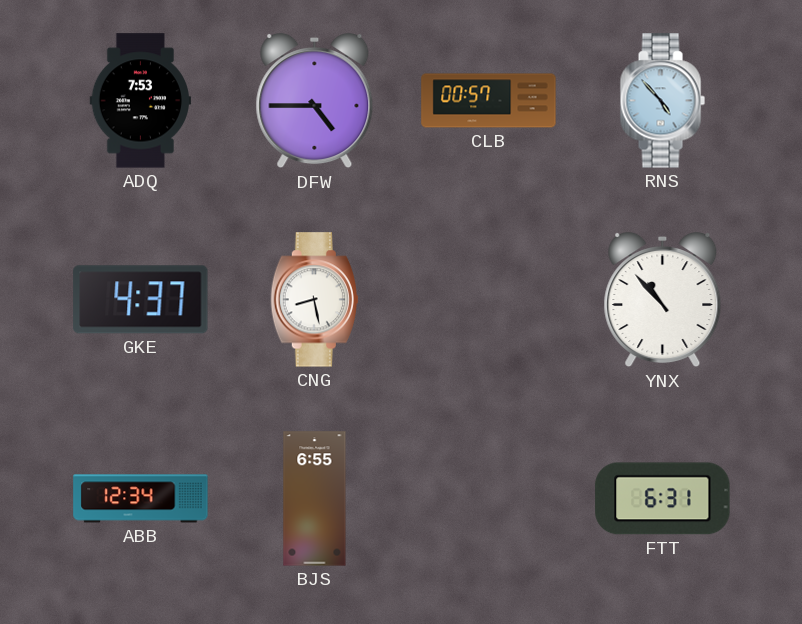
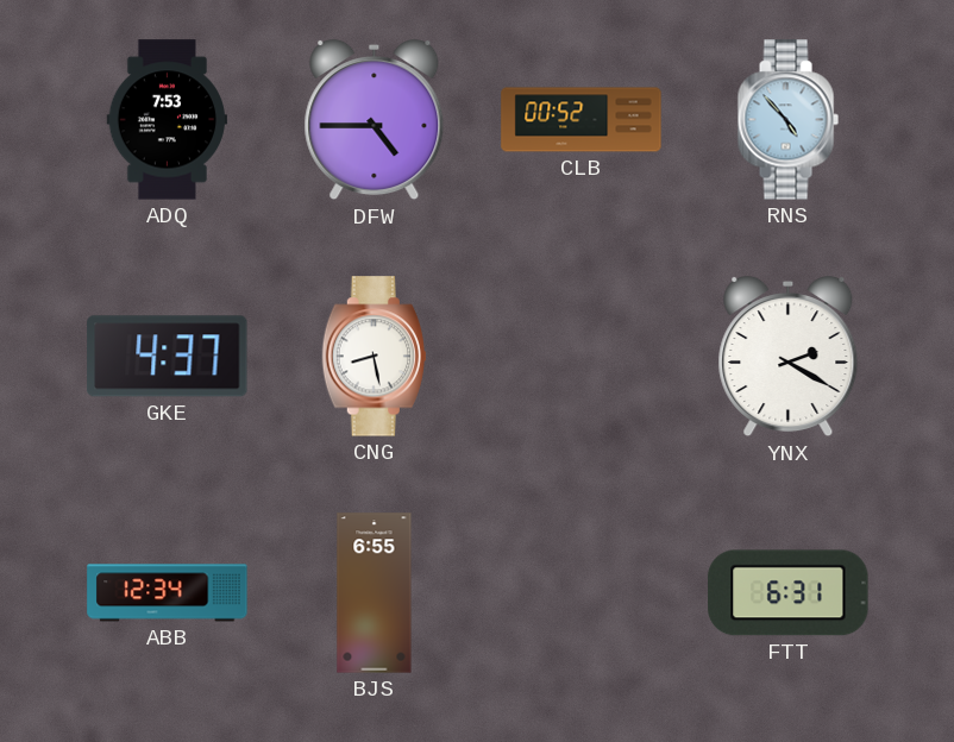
CLB: 00:57 -> 00:52 (582, 120)
YNX: 10:53 -> 2:20 (789, 357)
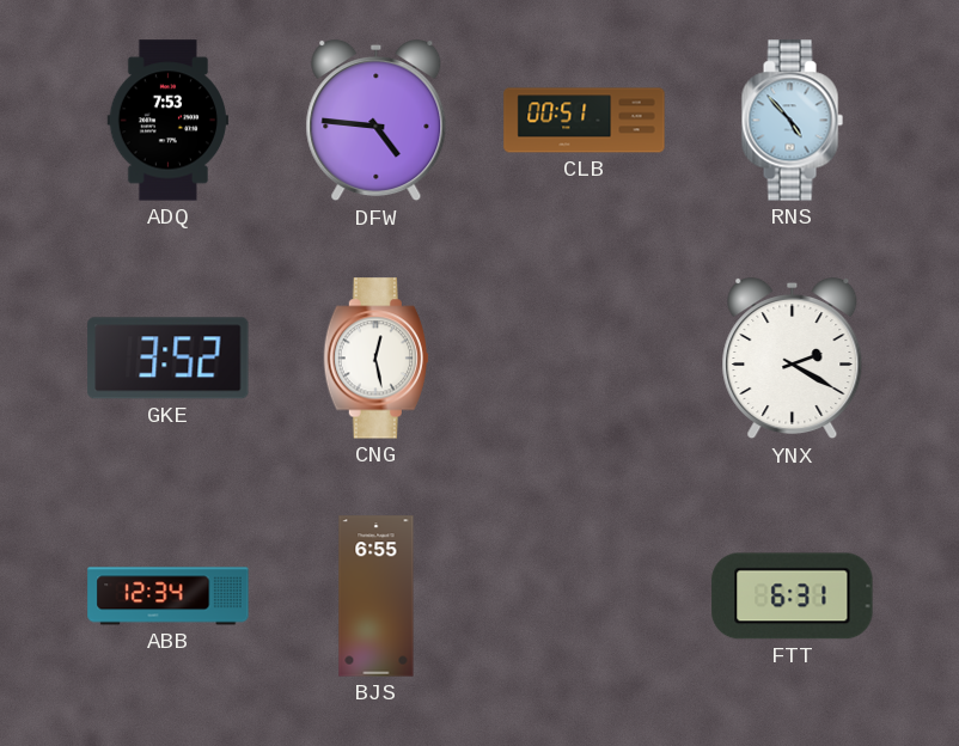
DFW: 4:45 -> 4:46 (377, 121)
CLB: 00:52 -> 00:51 (585, 121)
GKE: 4:37 -> 3:52 (169, 359)
CNG: 8:28 -> 12:28 (375, 359)
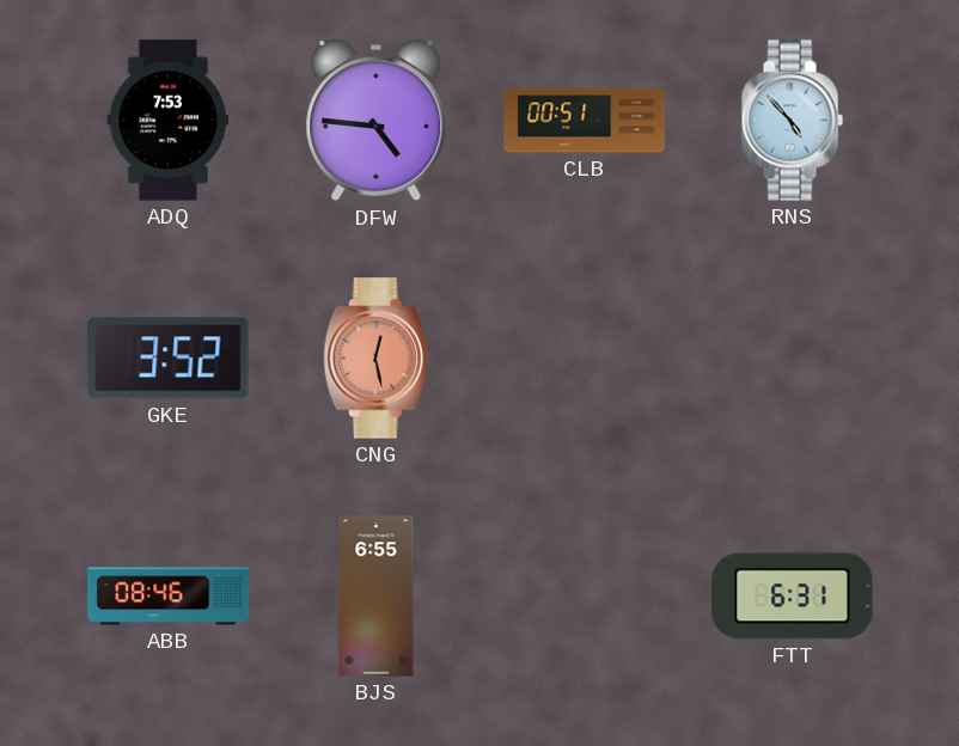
CNG dial: white -> salmon (375, 359)
YNX: 2:20 -> none (793, 359)
ABB: 12:34 -> 08:46 (169, 597)
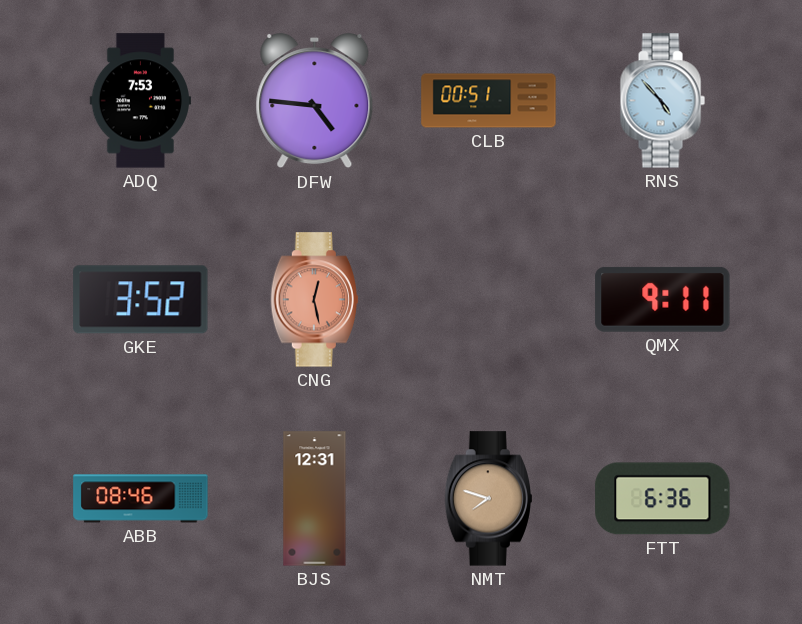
QMX: none -> 9:11 (663, 299)
BJS: 6:55 -> 12:31 (315, 499)
NMT: none -> 7:48 (488, 499)
FTT: 6:31 -> 6:36 (663, 499)
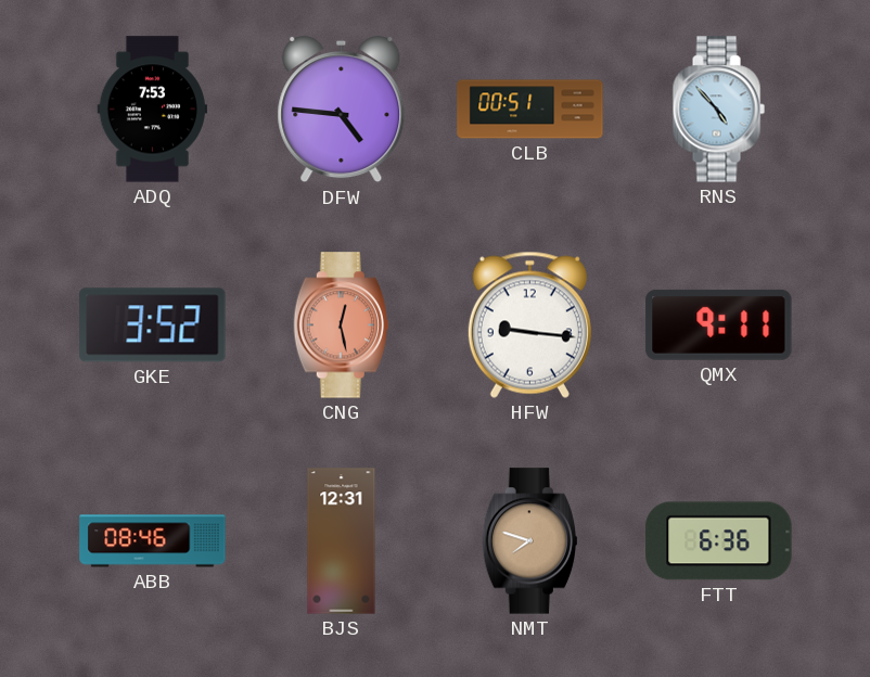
HFW: none -> 9:16 (529, 324)
